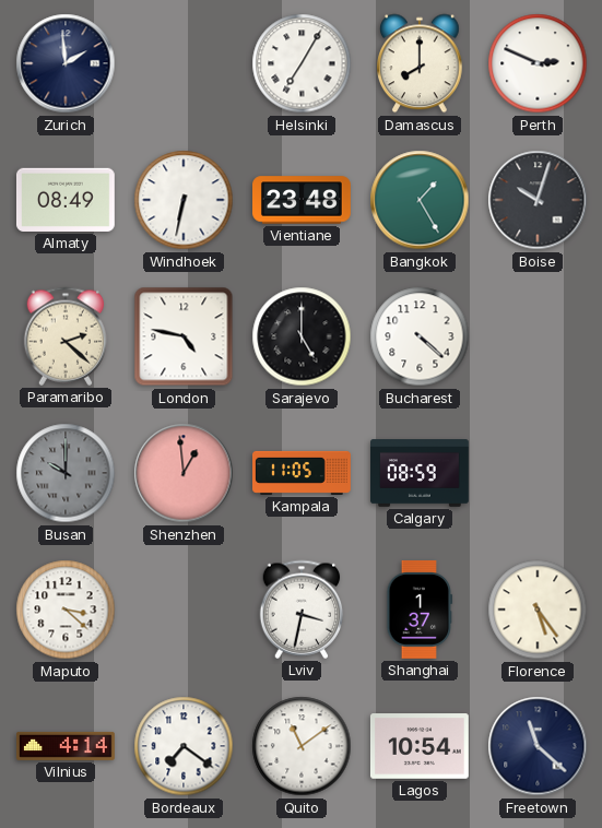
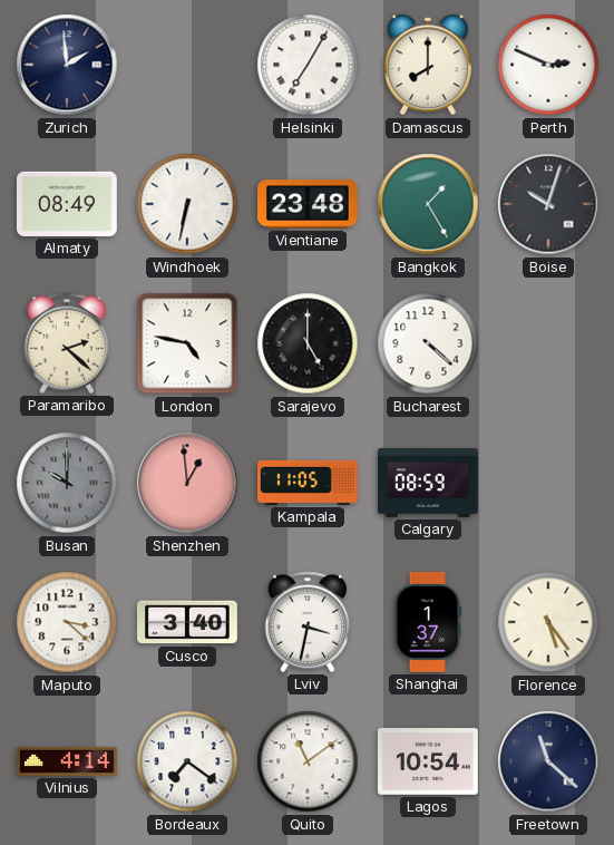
Cusco: none -> 3:40 (188, 622)
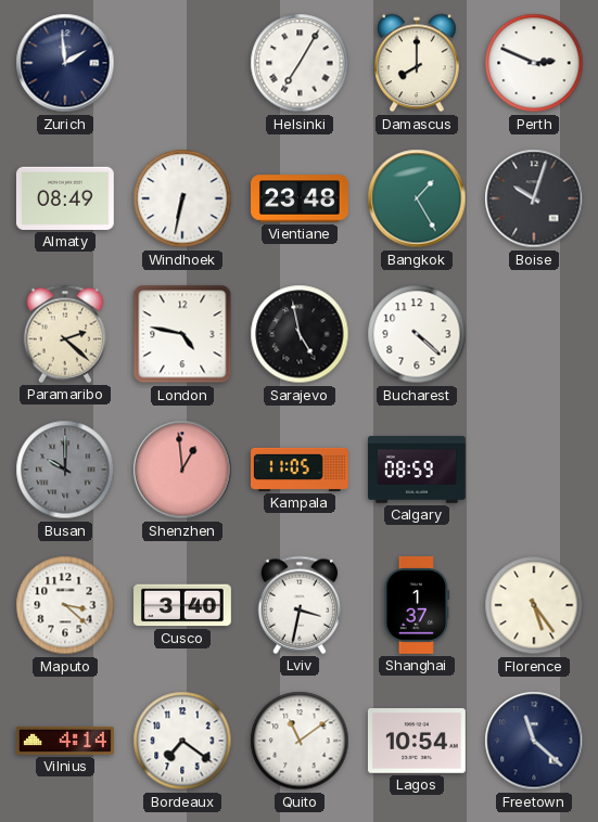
Sarajevo: 5:00 -> 4:58 (300, 334)
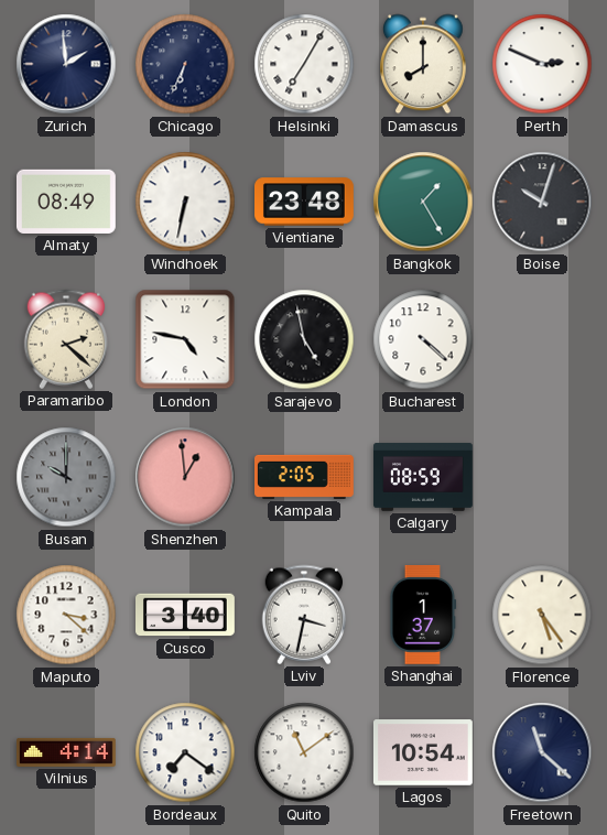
Chicago: none -> 6:34 (185, 64)
Kampala: 11:05 -> 2:05 (305, 477)
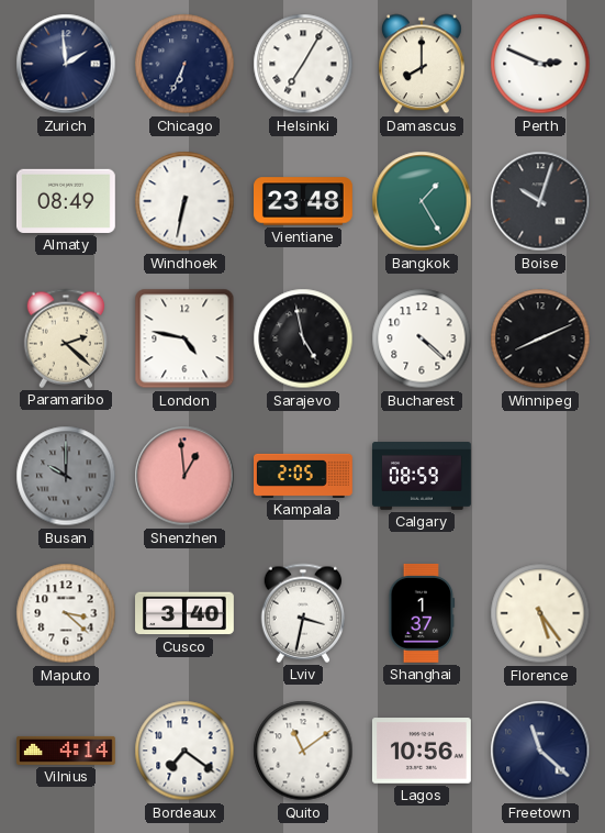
Winnipeg: none -> 8:11 (540, 338)
Lagos: 10:54 -> 10:56 (422, 751)
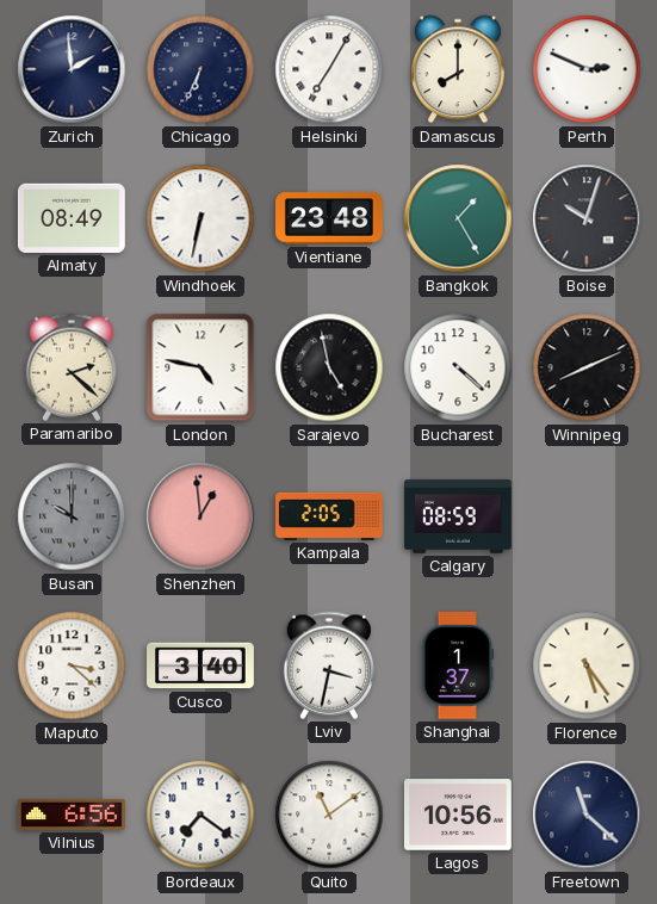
Vilnius: 4:14 -> 6:56 (73, 815)
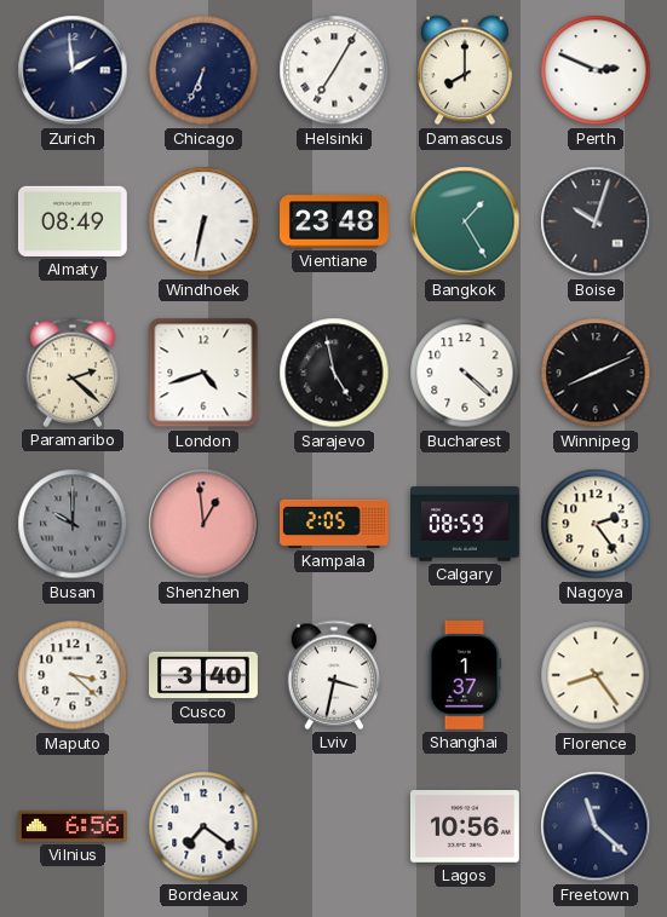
London: 4:47 -> 4:42 (203, 373)
Nagoya: none -> 2:24 (596, 524)
Florence: 5:24 -> 8:24 (596, 675)
Quito: 11:09 -> none (329, 815)
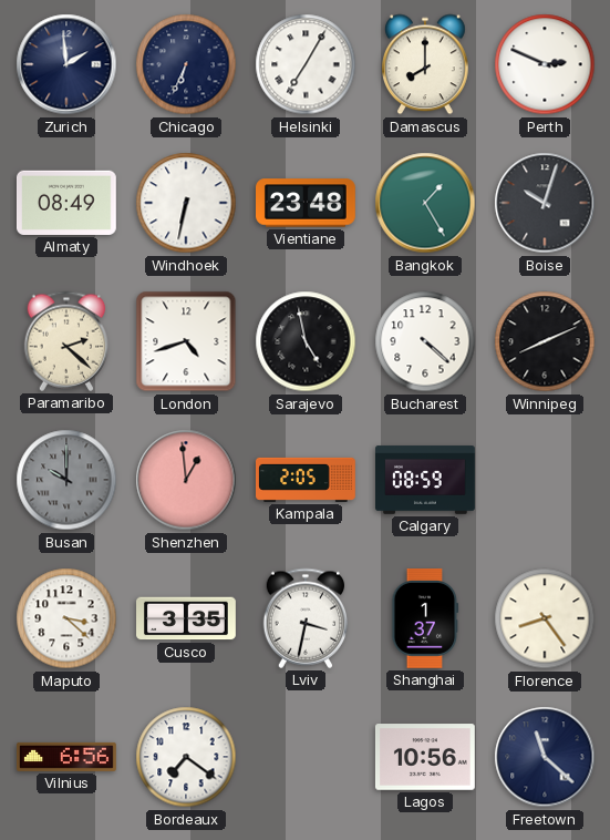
Nagoya: 2:24 -> none (596, 524)
Cusco: 3:40 -> 3:35 (187, 618)
